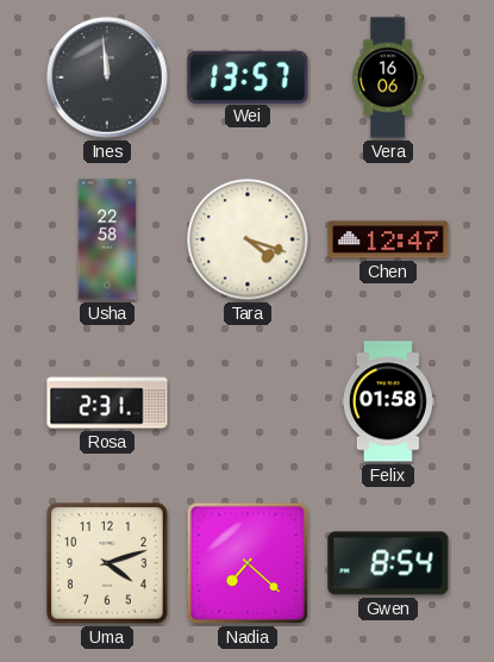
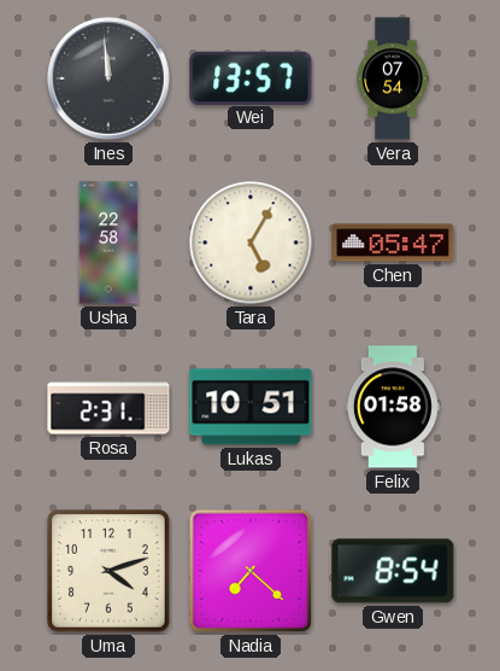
Vera: 16:06 -> 07:54 (393, 78)
Tara: 4:18 -> 5:05 (251, 243)
Chen: 12:47 -> 05:47 (393, 243)
Lukas: none -> 10:51 (251, 407)
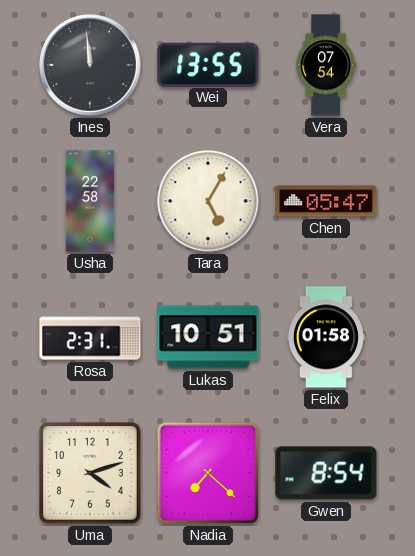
Wei: 13:57 -> 13:55 (208, 64)
